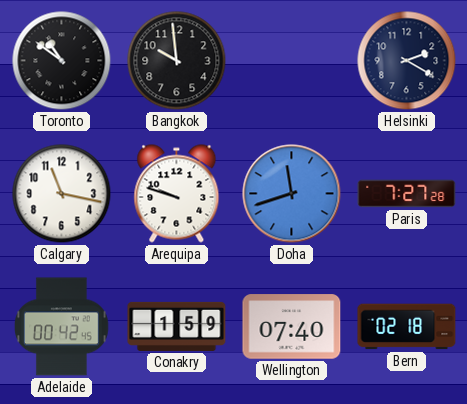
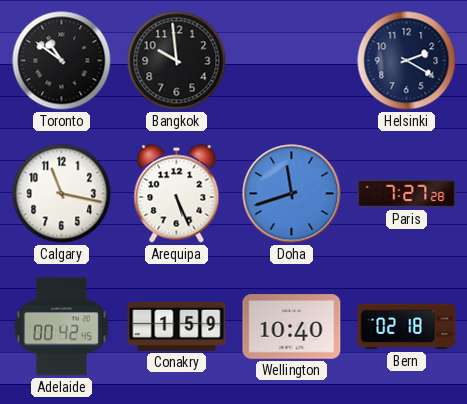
Arequipa: 9:48 -> 5:26 (177, 194)
Wellington: 07:40 -> 10:40 (292, 327)
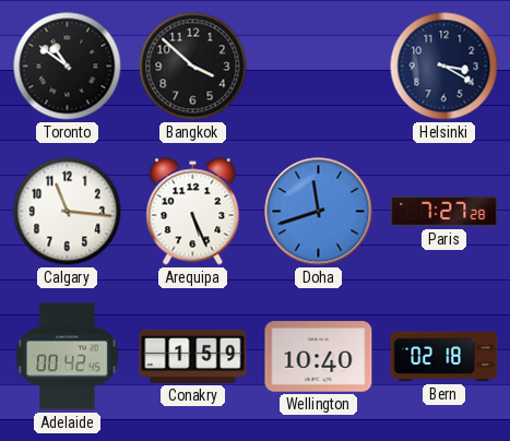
Bangkok: 9:59 -> 3:52 (193, 67)
Helsinki: 2:20 -> 3:20 (444, 67)
Calgary: 11:17 -> 11:16 (68, 212)
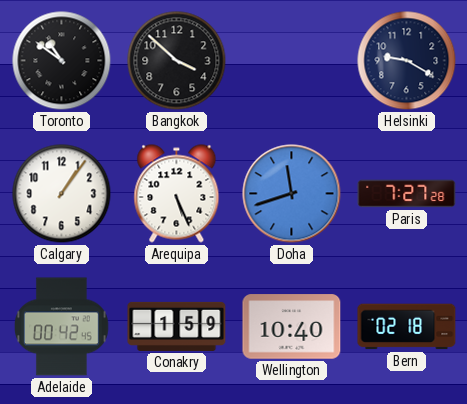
Helsinki: 3:20 -> 9:20 (407, 61)
Calgary: 11:16 -> 1:06 (62, 194)
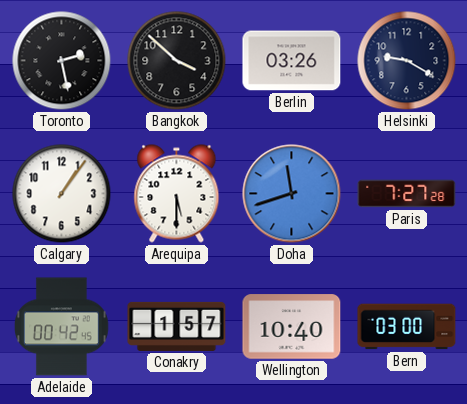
Toronto: 10:51 -> 2:28 (62, 61)
Berlin: none -> 03:26 (292, 61)
Arequipa: 5:26 -> 5:30 (177, 194)
Conakry: 1:59 -> 1:57 (177, 326)
Bern: 02:18 -> 03:00 (407, 327)
